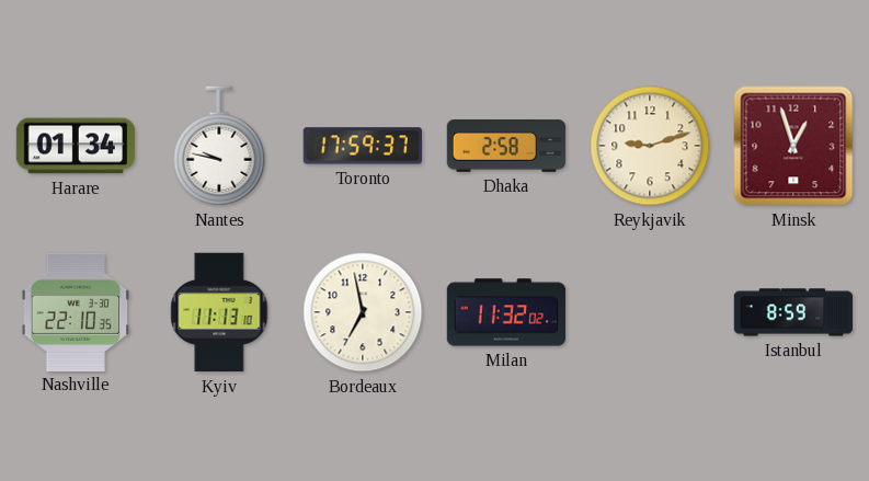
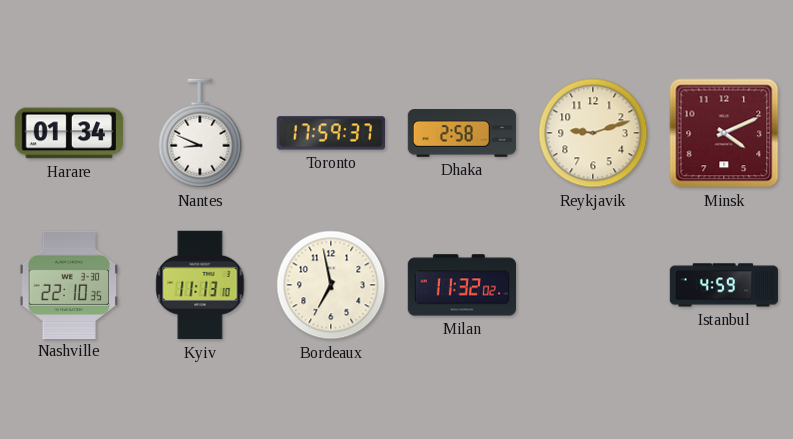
Nantes: 9:47 -> 8:49 (200, 133)
Minsk: 12:57 -> 4:11 (724, 133)
Istanbul: 8:59 -> 4:59 (724, 285)
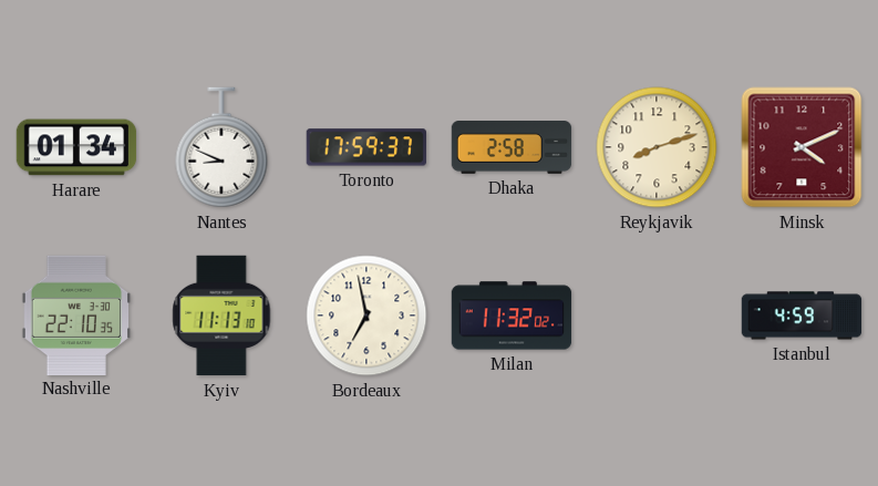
Reykjavik: 9:12 -> 8:12 (657, 147)
